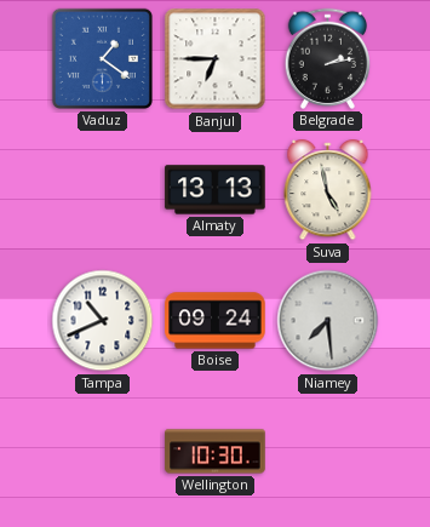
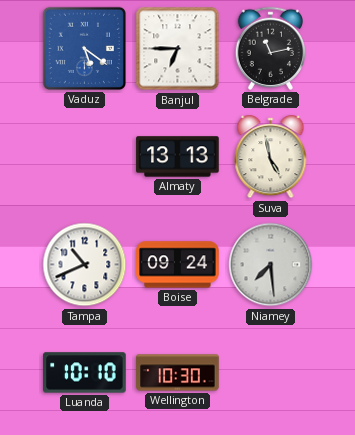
Vaduz: 1:21 -> 5:21 (84, 48)
Belgrade: 2:13 -> 11:13 (270, 48)
Luanda: none -> 10:10 (85, 373)
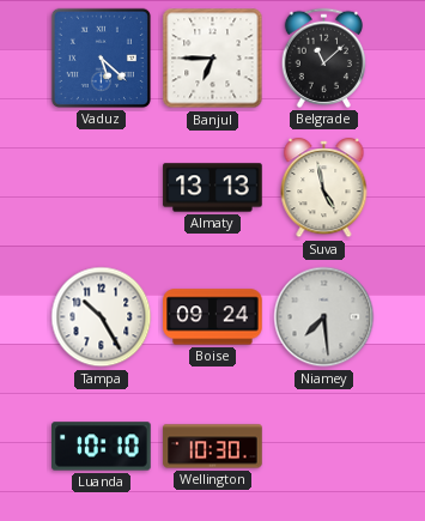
Vaduz: 5:21 -> 5:22 (101, 57)
Belgrade: 11:13 -> 11:08 (323, 57)
Tampa: 10:41 -> 10:25 (102, 317)
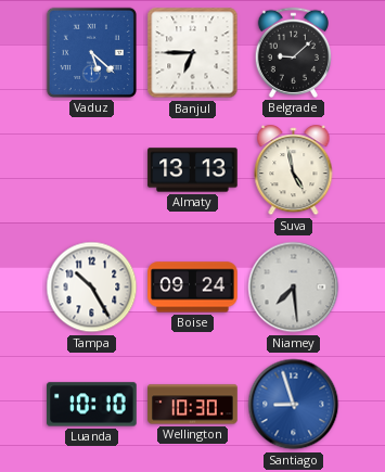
Belgrade: 11:08 -> 9:08 (293, 52)
Santiago: none -> 8:57 (294, 405)
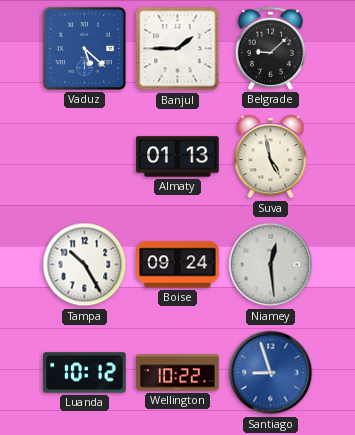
Banjul: 6:45 -> 1:45 (178, 49)
Almaty: 13:13 -> 01:13 (178, 157)
Niamey: 7:29 -> 12:29 (271, 265)
Luanda: 10:10 -> 10:12 (85, 373)
Wellington: 10:30 -> 10:22 (178, 373)
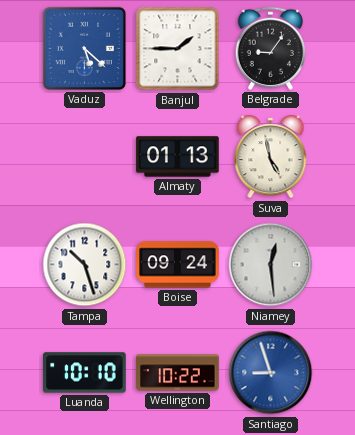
Belgrade: 9:08 -> 9:06 (270, 48)
Tampa: 10:25 -> 10:27 (85, 265)
Luanda: 10:12 -> 10:10 (85, 373)
